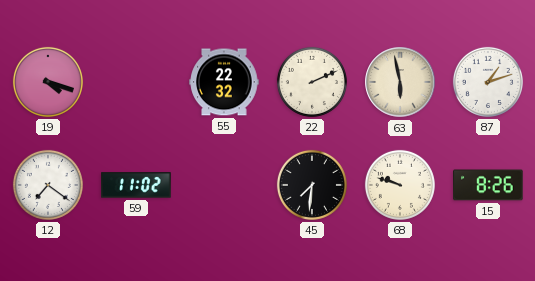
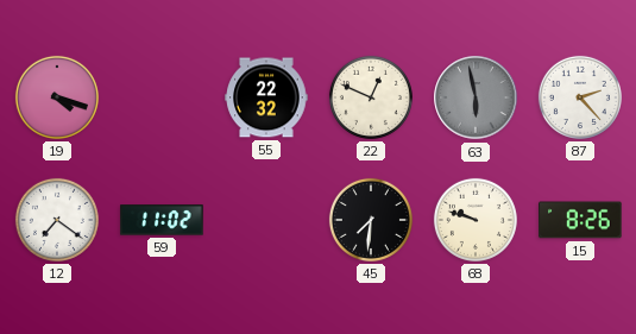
22: 2:11 -> 12:49 (371, 97)
63 dial: cream -> grey (476, 97)
87: 1:12 -> 2:23 (580, 97)
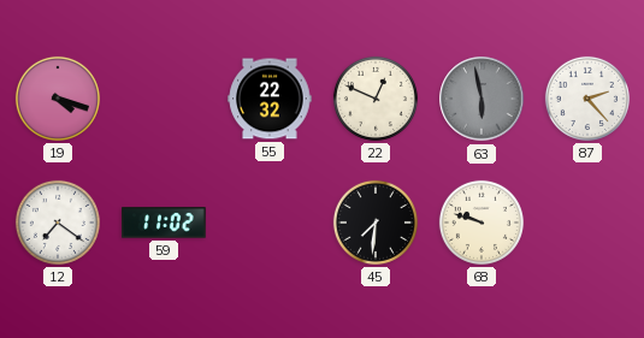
15: 8:26 -> none (580, 220)
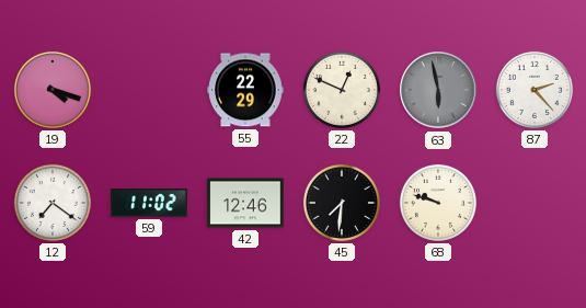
55: 22:32 -> 22:29 (245, 90)
42: none -> 12:46 (245, 203)
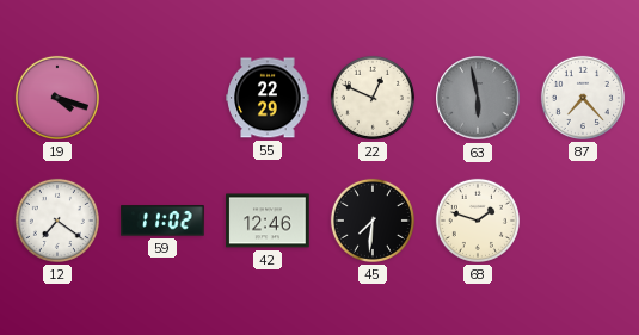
87: 2:23 -> 7:23 (583, 98)
68: 9:48 -> 1:48 (478, 221)
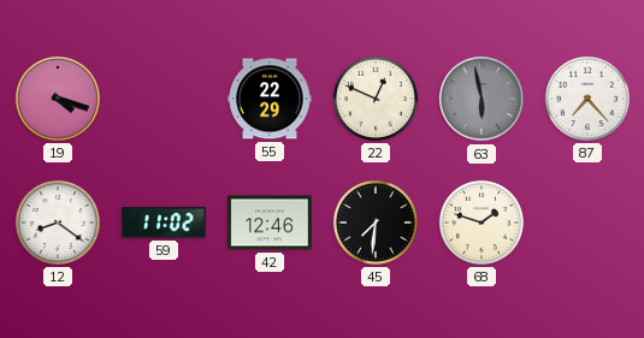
12: 7:21 -> 8:21 (58, 223)
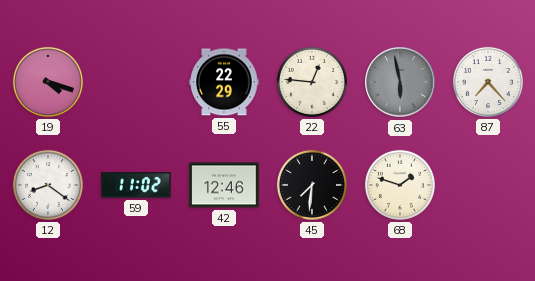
22: 12:49 -> 12:46 (312, 82)
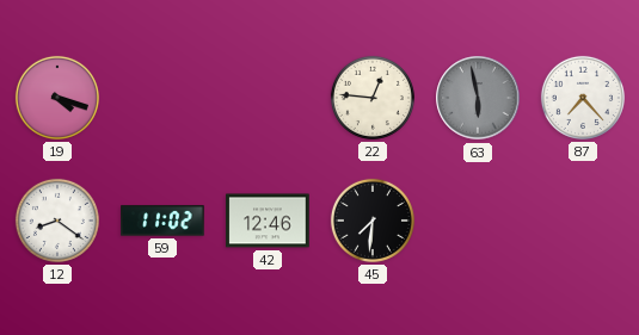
55: 22:29 -> none (224, 82)
68: 1:48 -> none (400, 185)
